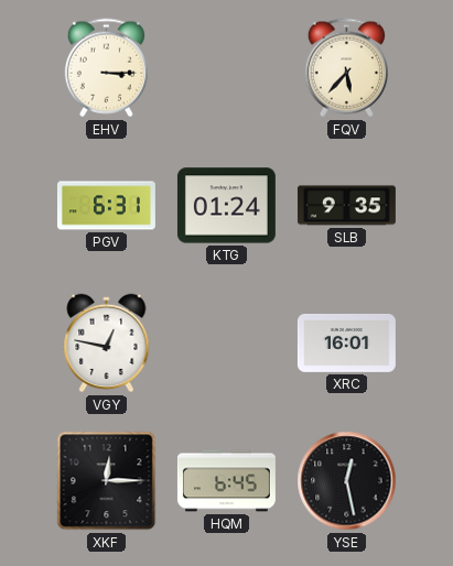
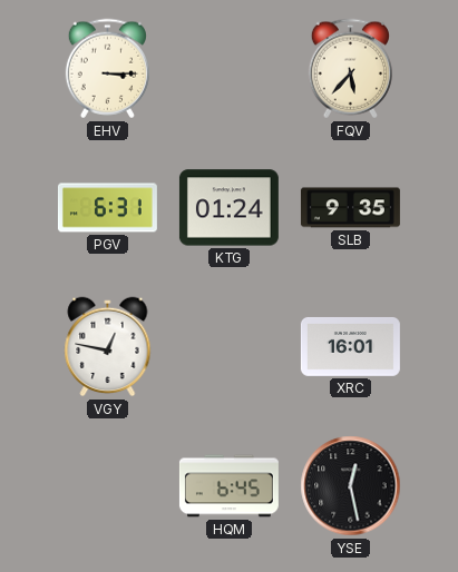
XKF: 12:15 -> none (107, 481)
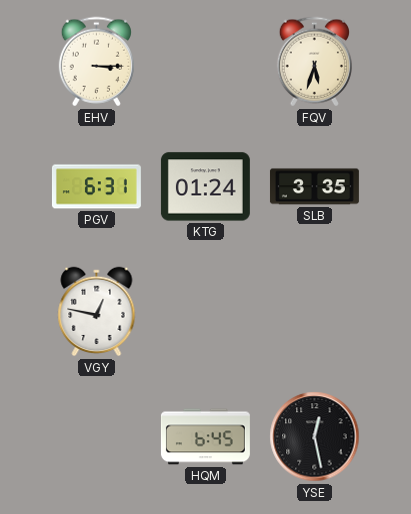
FQV: 5:37 -> 5:33 (314, 62)
SLB: 9:35 -> 3:35 (314, 187)
XRC: 16:01 -> none (350, 346)
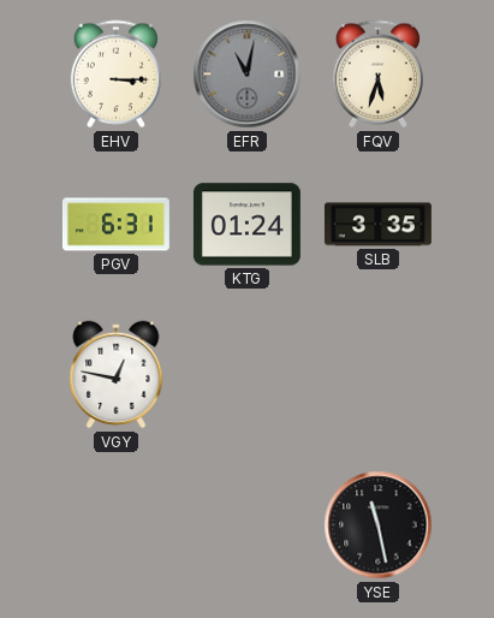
EFR: none -> 11:02 (248, 75)
HQM: 6:45 -> none (205, 437)
YSE: 12:28 -> 11:28 (379, 525)
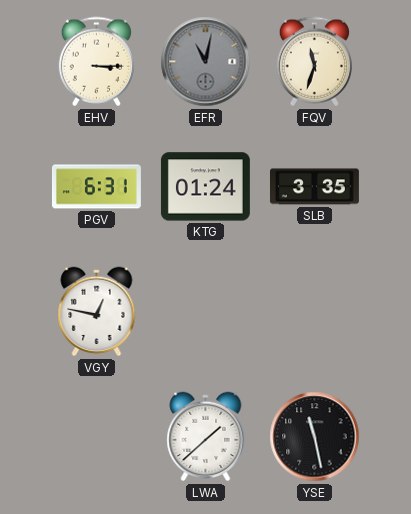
FQV: 5:33 -> 11:33 (314, 62)
LWA: none -> 1:38 (206, 437)
